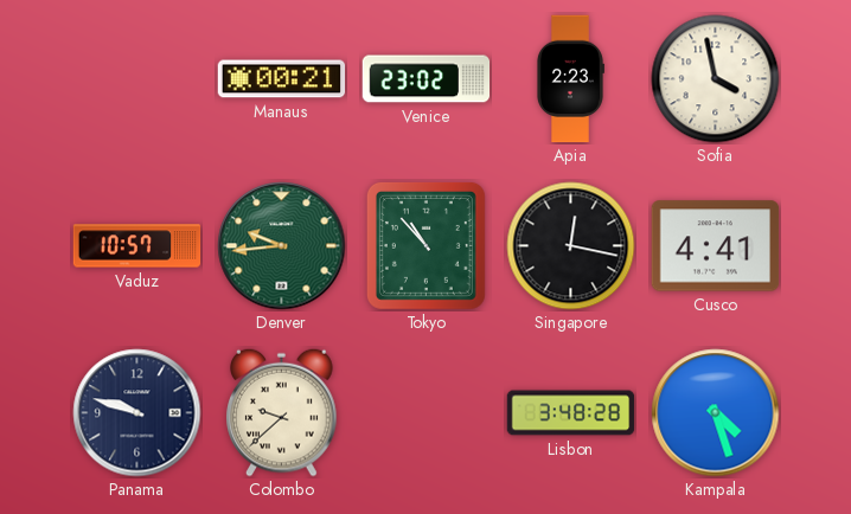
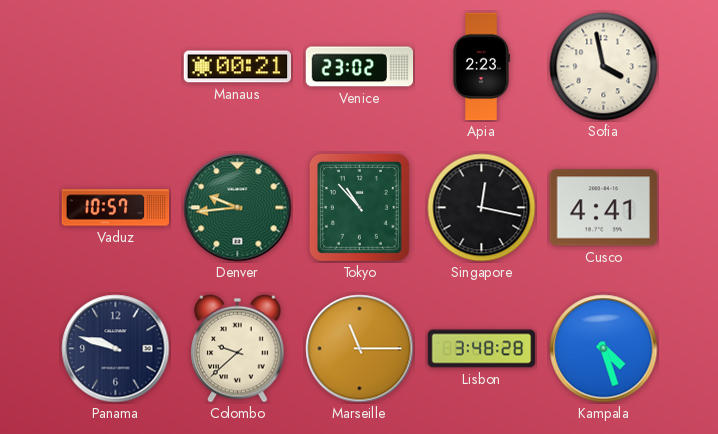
Marseille: none -> 11:15 (360, 349)
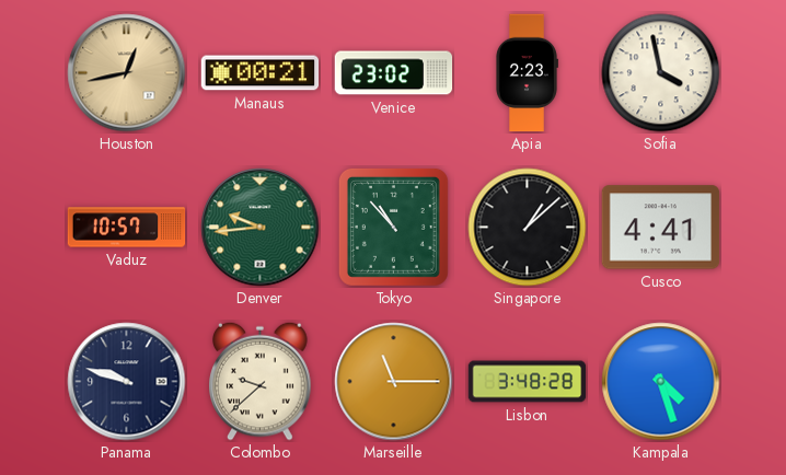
Houston: none -> 12:43 (127, 73)
Singapore: 12:17 -> 1:08 (528, 228)
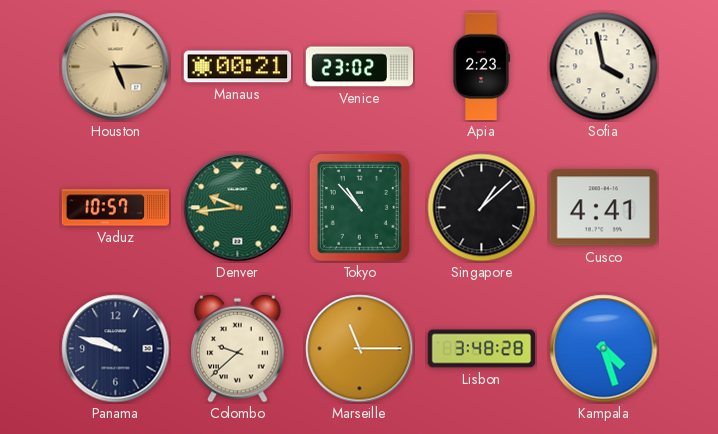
Houston: 12:43 -> 5:15 (116, 67)
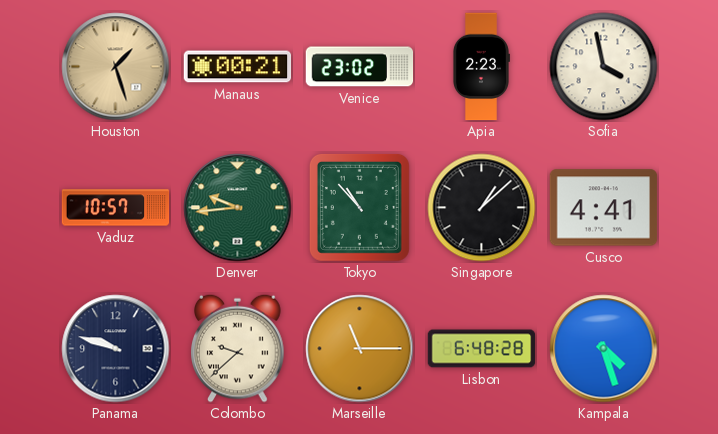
Houston: 5:15 -> 1:27 (116, 67)
Lisbon: 3:48 -> 6:48 (482, 349)
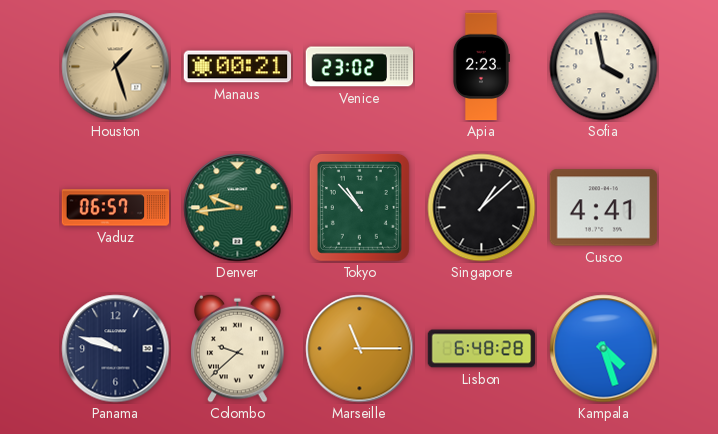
Vaduz: 10:57 -> 06:57 (116, 208)
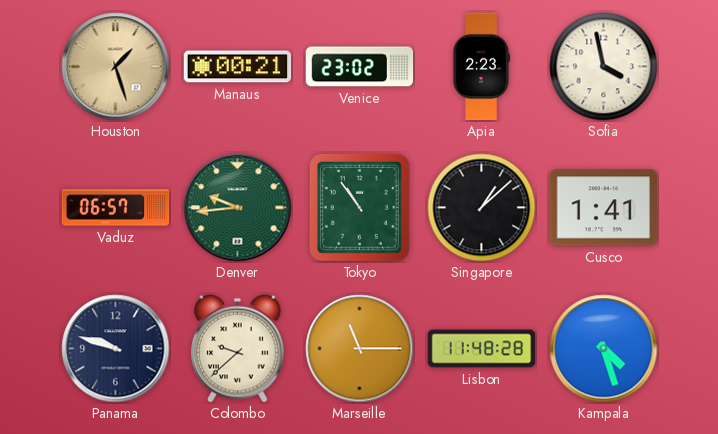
Tokyo: 10:53 -> 10:54 (359, 207)
Cusco: 4:41 -> 1:41 (604, 208)
Lisbon: 6:48 -> 11:48 (482, 349)
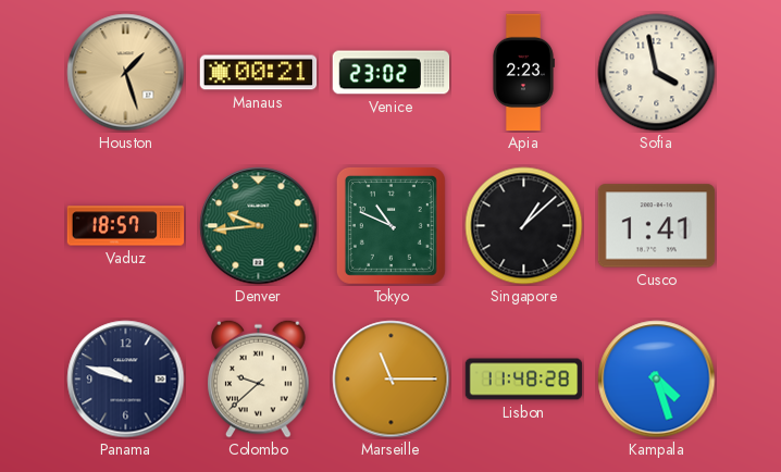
Vaduz: 06:57 -> 18:57 (126, 226)
Tokyo: 10:54 -> 10:49 (390, 225)
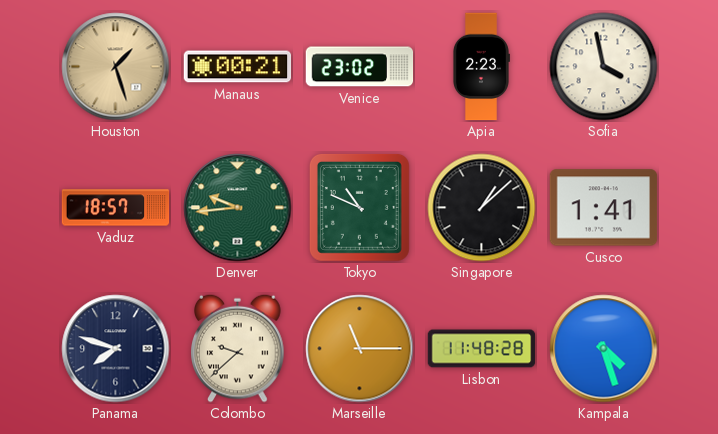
Panama: 9:48 -> 7:48 (116, 349)
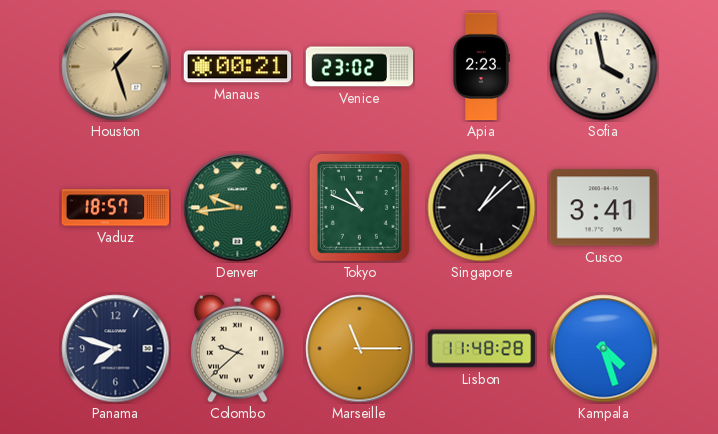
Cusco: 1:41 -> 3:41 (604, 208)
